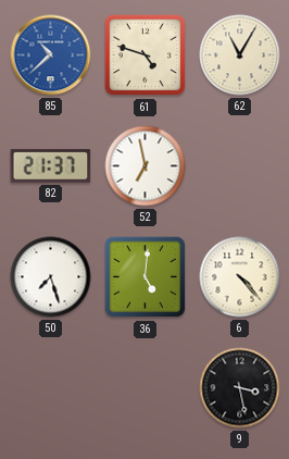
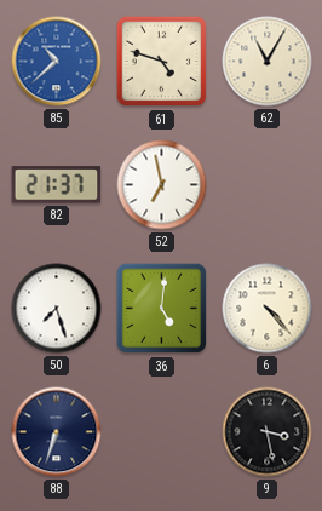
88: none -> 6:33 (57, 432)
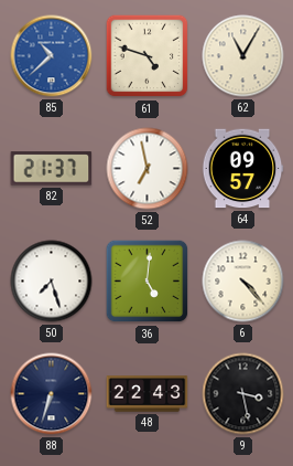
64: none -> 09:57 (242, 169)
48: none -> 22:43 (148, 394)
